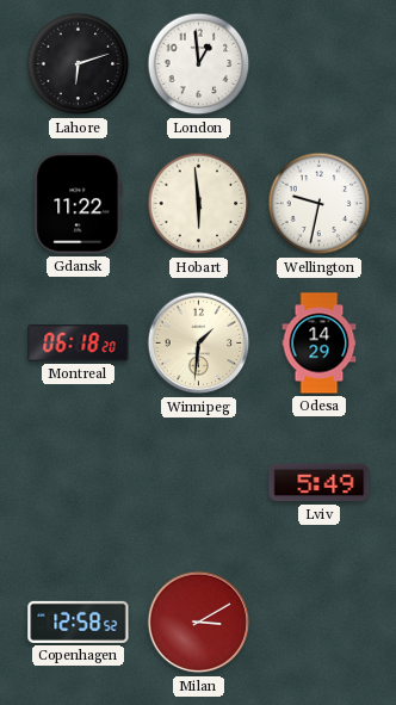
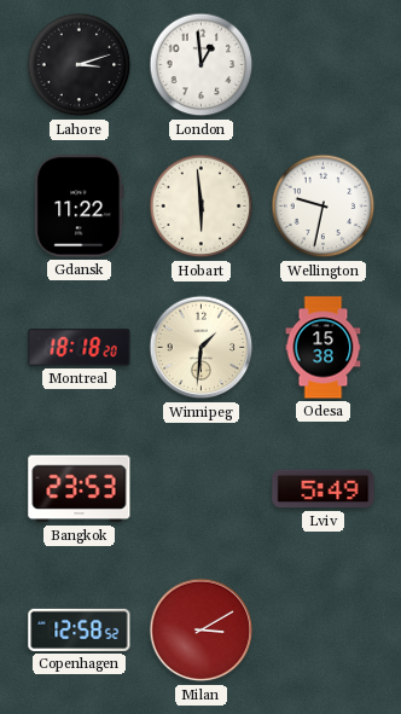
Lahore: 6:12 -> 3:12 (80, 65)
Montreal: 06:18 -> 18:18 (80, 348)
Odesa: 14:29 -> 15:38 (324, 348)
Bangkok: none -> 23:53 (80, 489)
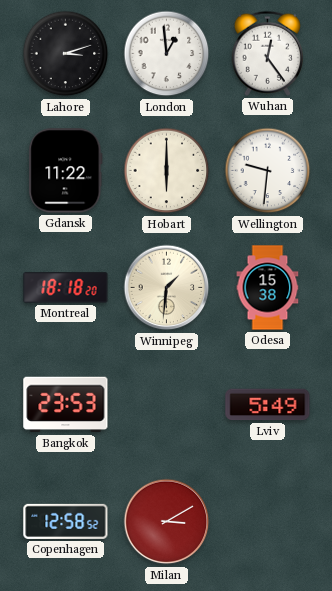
Wuhan: none -> 12:24 (267, 53)
Hobart: 5:59 -> 6:00 (167, 171)
Wellington: 9:32 -> 9:31 (268, 171)
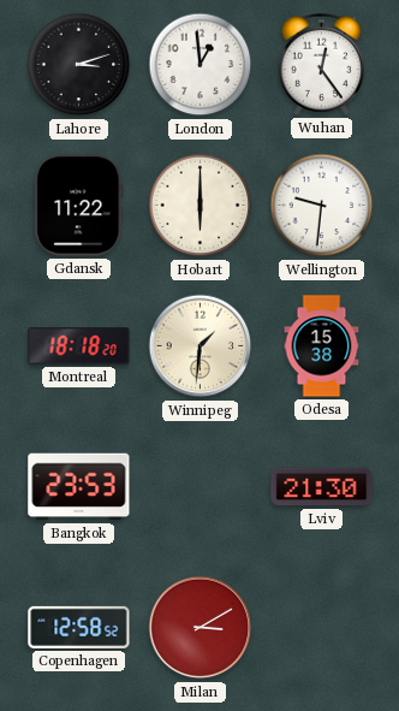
Lviv: 5:49 -> 21:30 (322, 487)
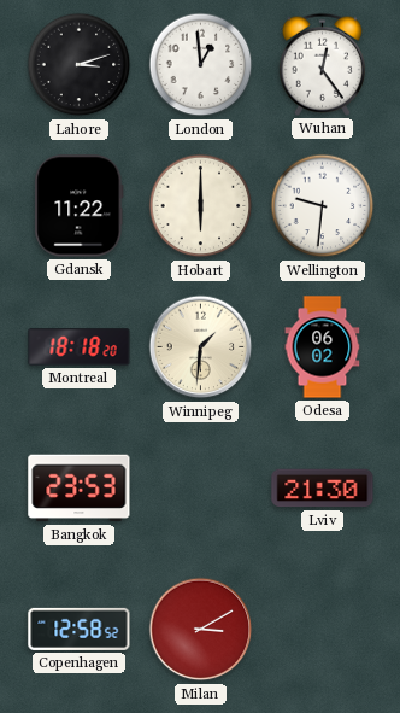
Odesa: 15:38 -> 06:02 (323, 347)
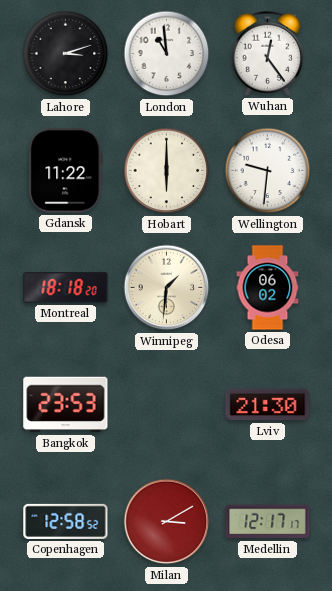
London: 12:59 -> 10:59 (167, 54)
Medellin: none -> 12:17 (268, 522)
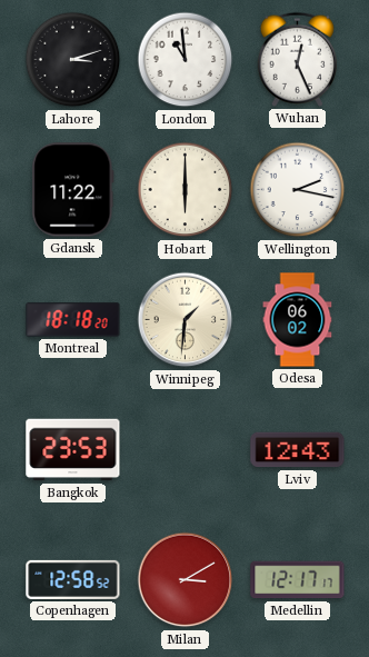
Wuhan: 12:24 -> 12:26 (297, 59)
Wellington: 9:31 -> 2:17 (298, 190)
Lviv: 21:30 -> 12:43 (298, 450)
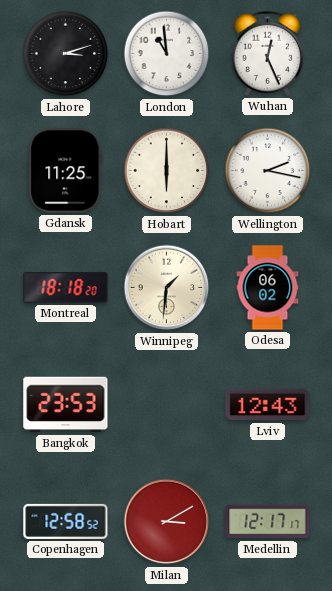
Gdansk: 11:22 -> 11:25 (66, 171)
